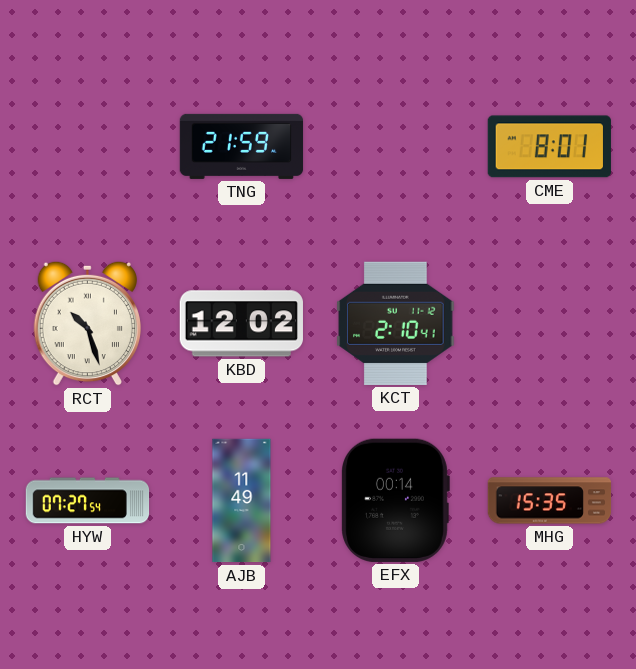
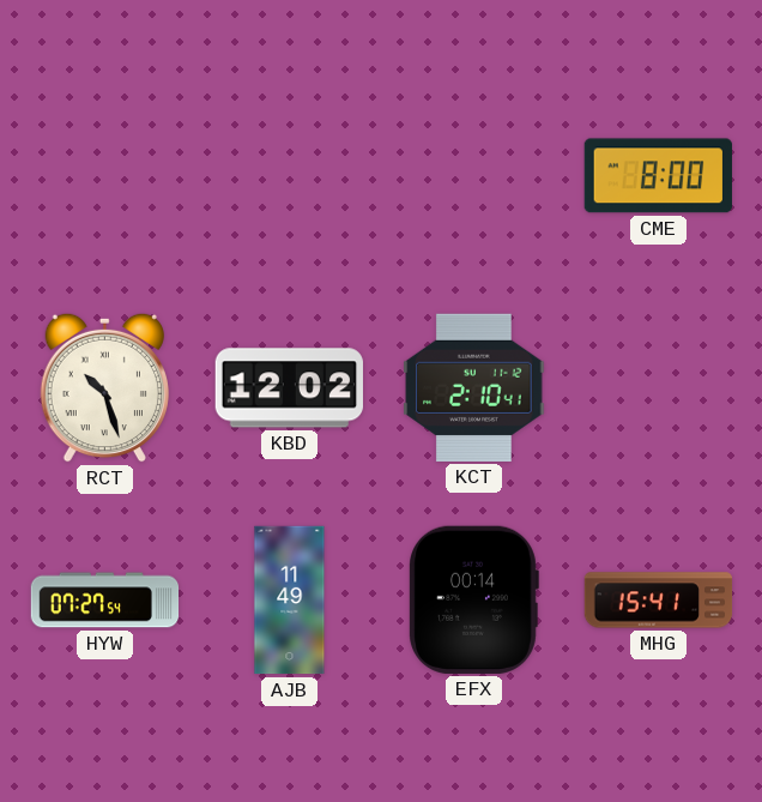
TNG: 21:59 -> none (242, 146)
CME: 8:01 -> 8:00 (658, 176)
MHG: 15:35 -> 15:41 (659, 601)
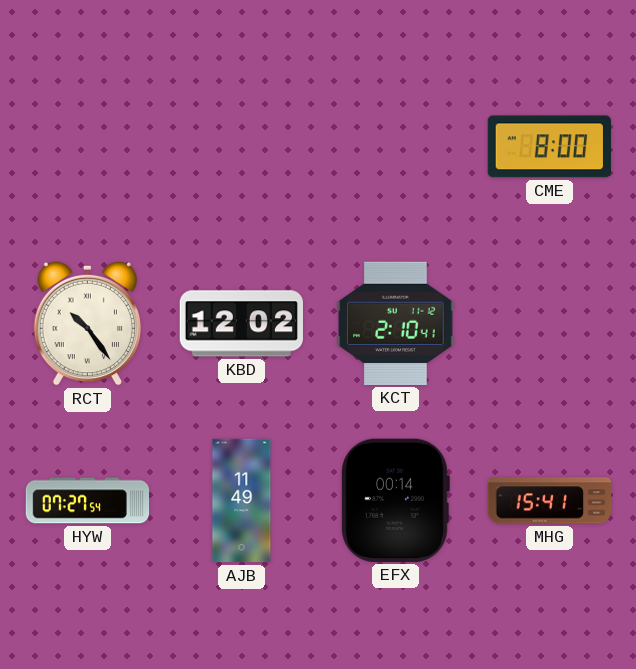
RCT: 10:27 -> 10:24 (87, 323)
